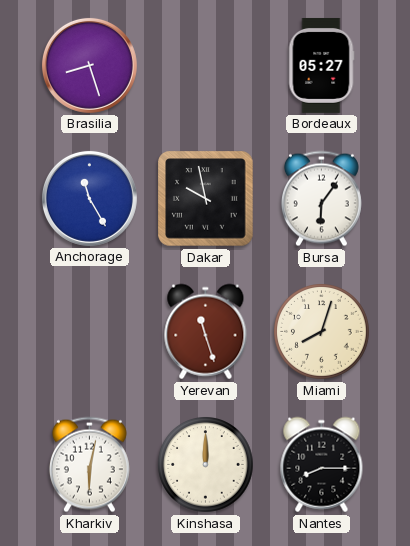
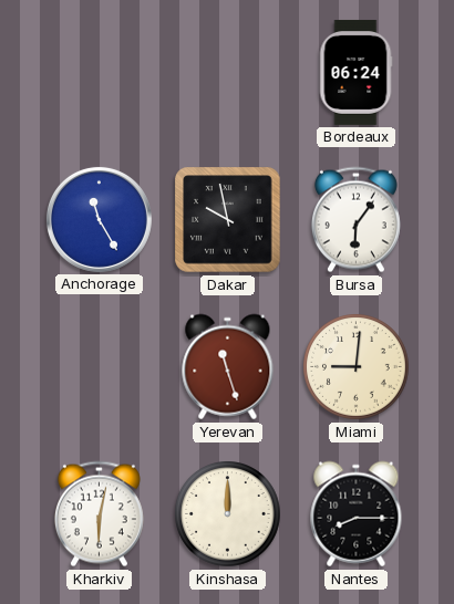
Brasilia: 8:27 -> none (89, 65)
Bordeaux: 05:27 -> 06:24 (355, 72)
Miami: 8:03 -> 9:01 (357, 367)
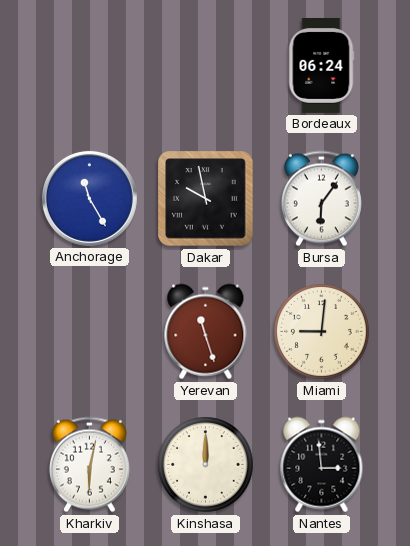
Nantes: 8:15 -> 2:59 (322, 465)
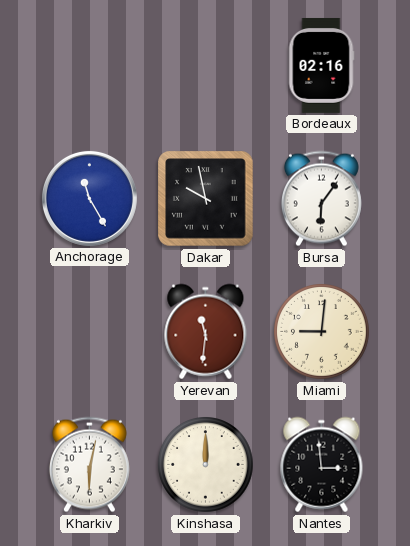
Bordeaux: 06:24 -> 02:16 (321, 65)
Yerevan: 11:27 -> 11:31 (206, 332)
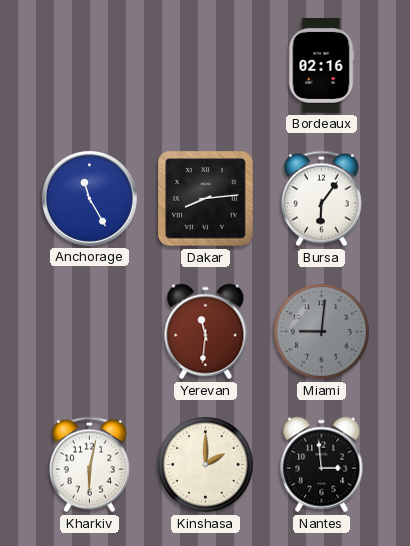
Dakar: 9:58 -> 8:14 (206, 199)
Miami dial: cream -> grey (322, 332)
Kinshasa: 12:00 -> 2:00 (206, 465)
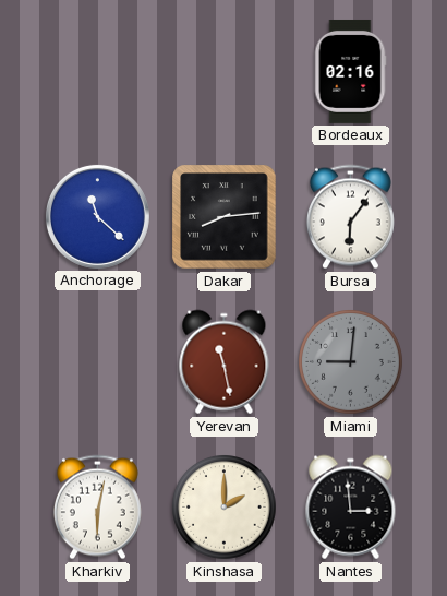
Anchorage: 11:25 -> 11:22 (97, 216)
Yerevan: 11:31 -> 11:28 (225, 362)
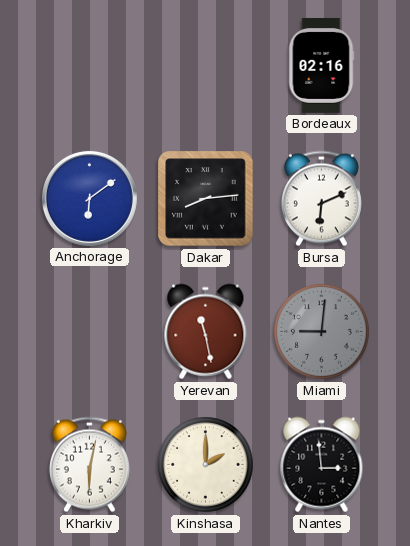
Anchorage: 11:22 -> 6:09 (89, 198)
Bursa: 6:06 -> 6:11 (321, 199)
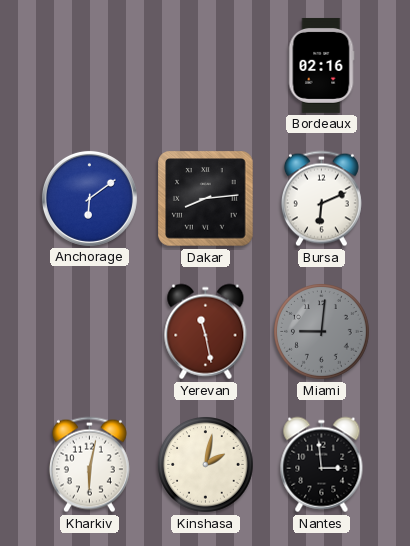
Kinshasa: 2:00 -> 2:02 (206, 465)
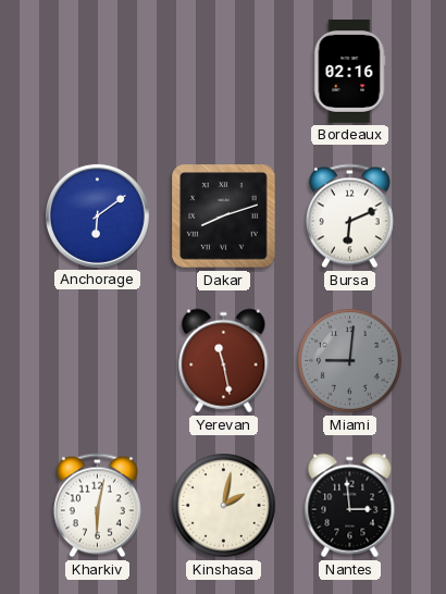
Dakar: 8:14 -> 8:12 (224, 216)
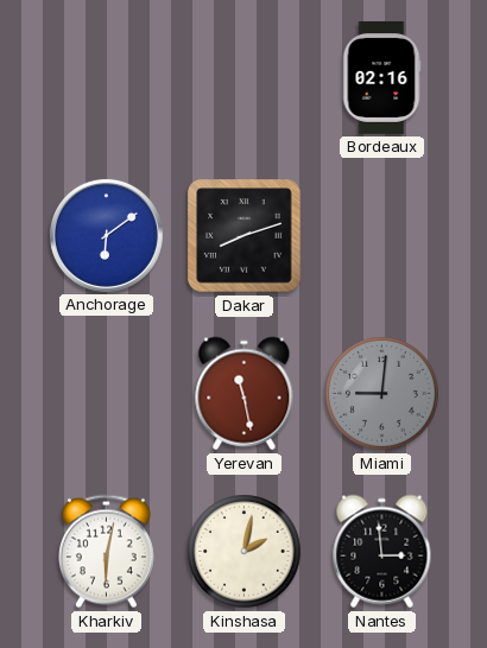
Bursa: 6:11 -> none (349, 216)
